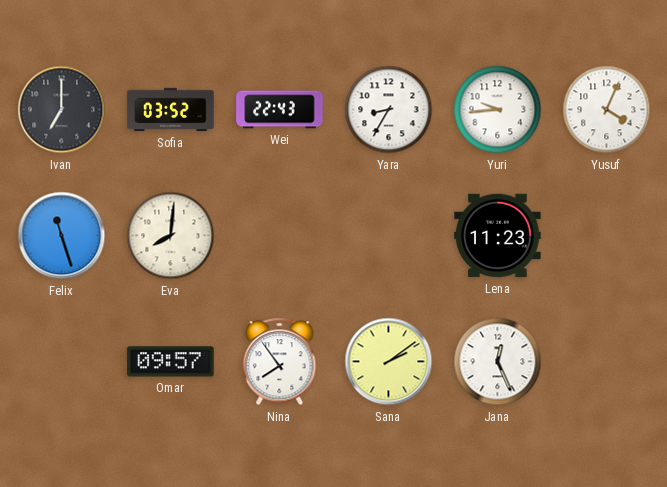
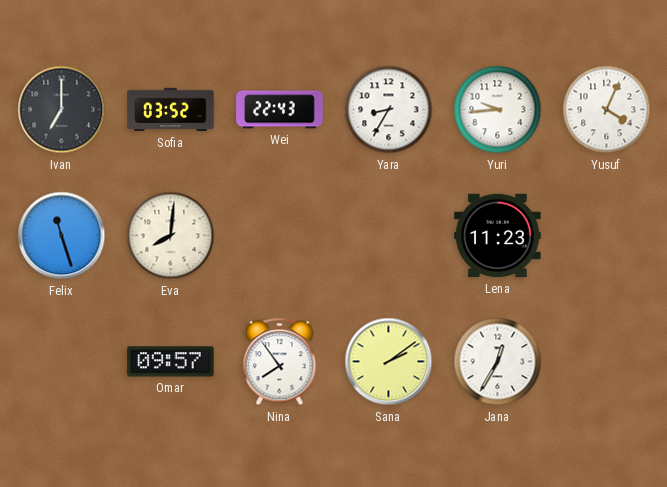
Jana: 12:26 -> 12:35 (498, 362)
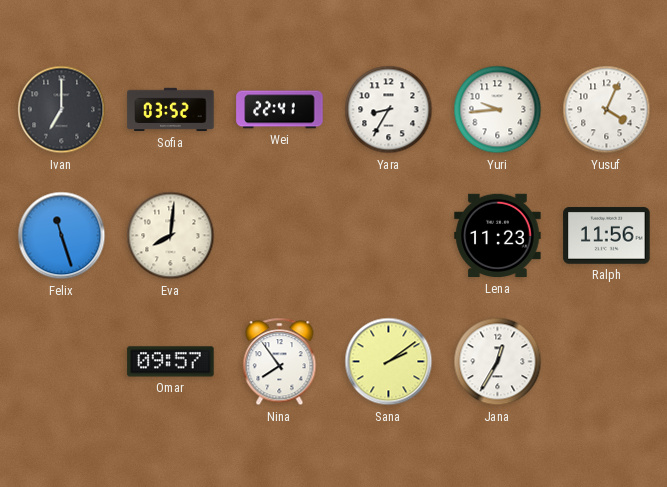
Wei: 22:43 -> 22:41 (280, 110)
Ralph: none -> 11:56 (607, 236)
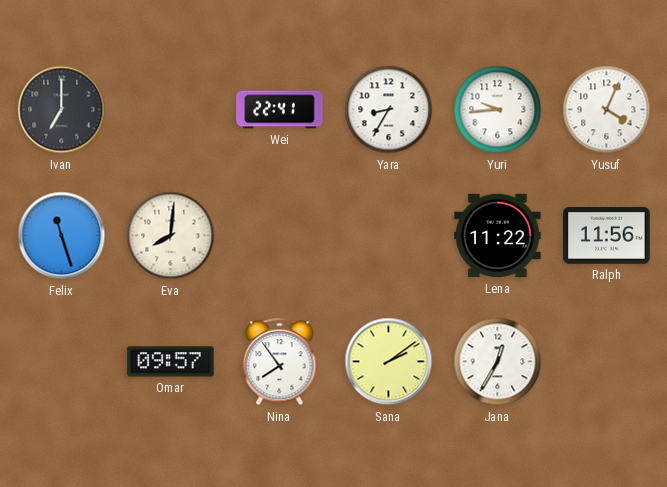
Sofia: 03:52 -> none (171, 110)
Lena: 11:23 -> 11:22 (498, 236)
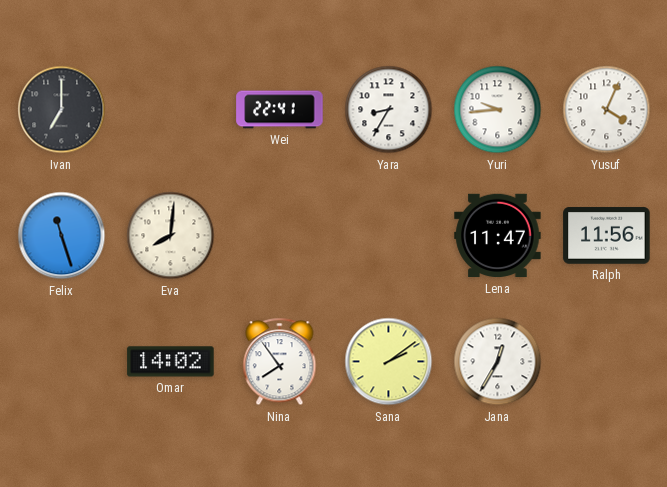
Lena: 11:22 -> 11:47 (498, 236)
Omar: 09:57 -> 14:02 (171, 362)
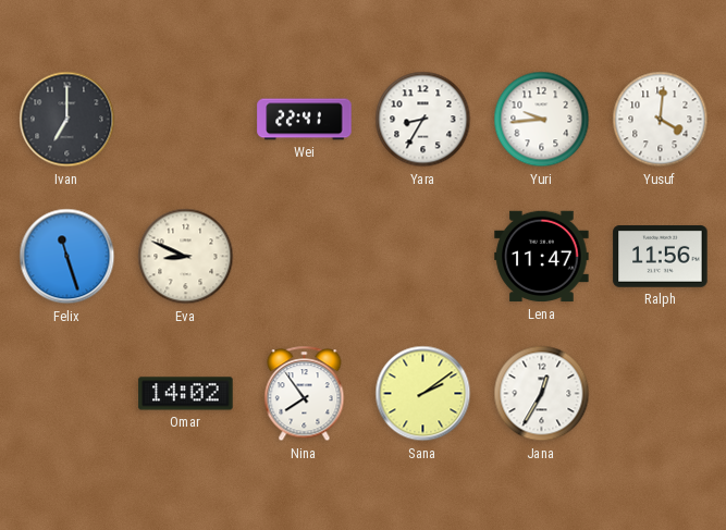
Yusuf: 4:04 -> 4:01 (661, 120)
Eva: 8:01 -> 8:49 (186, 257)
